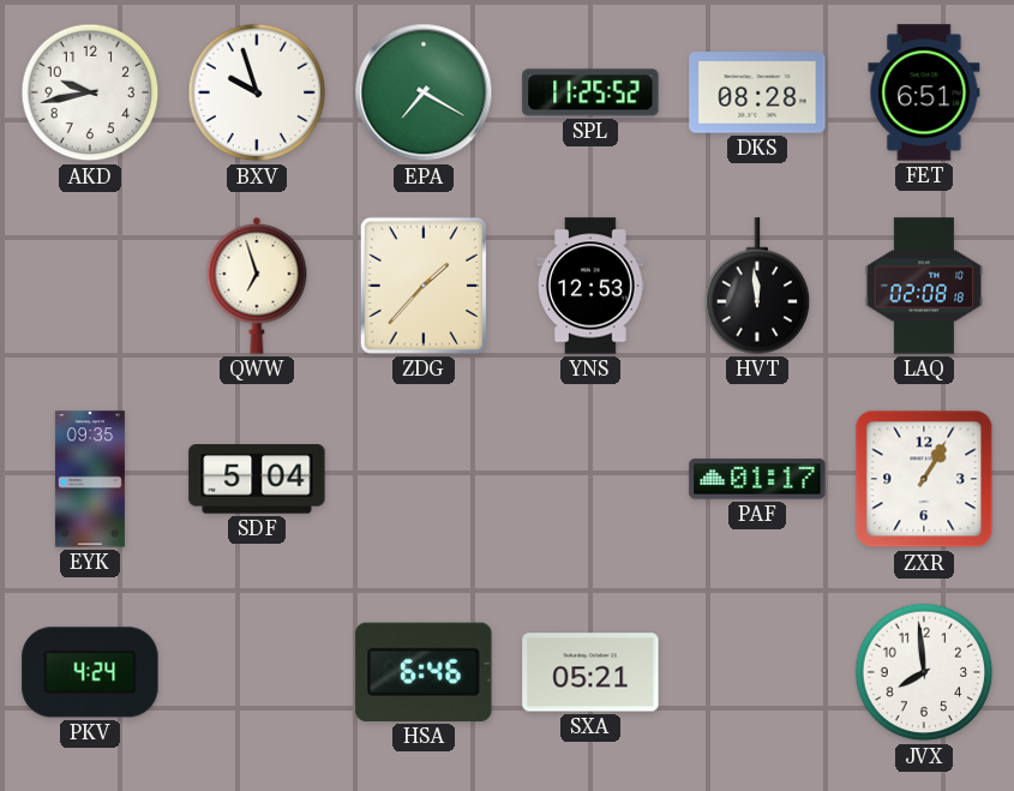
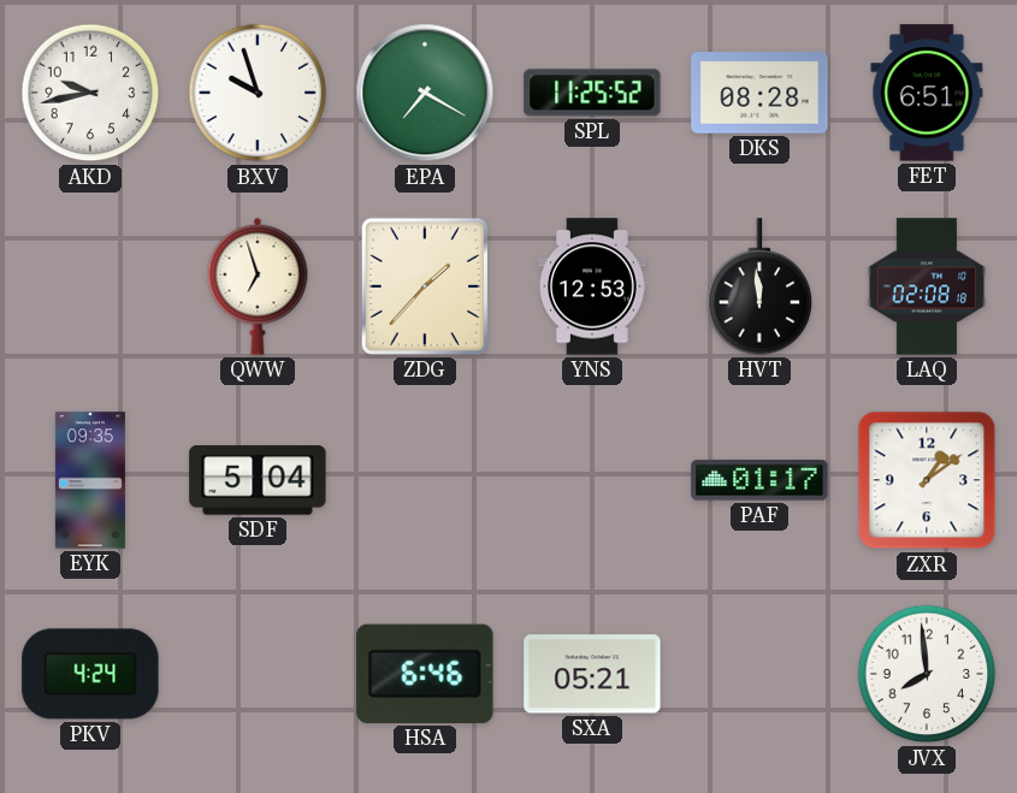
ZXR: 1:05 -> 1:09 (927, 480)
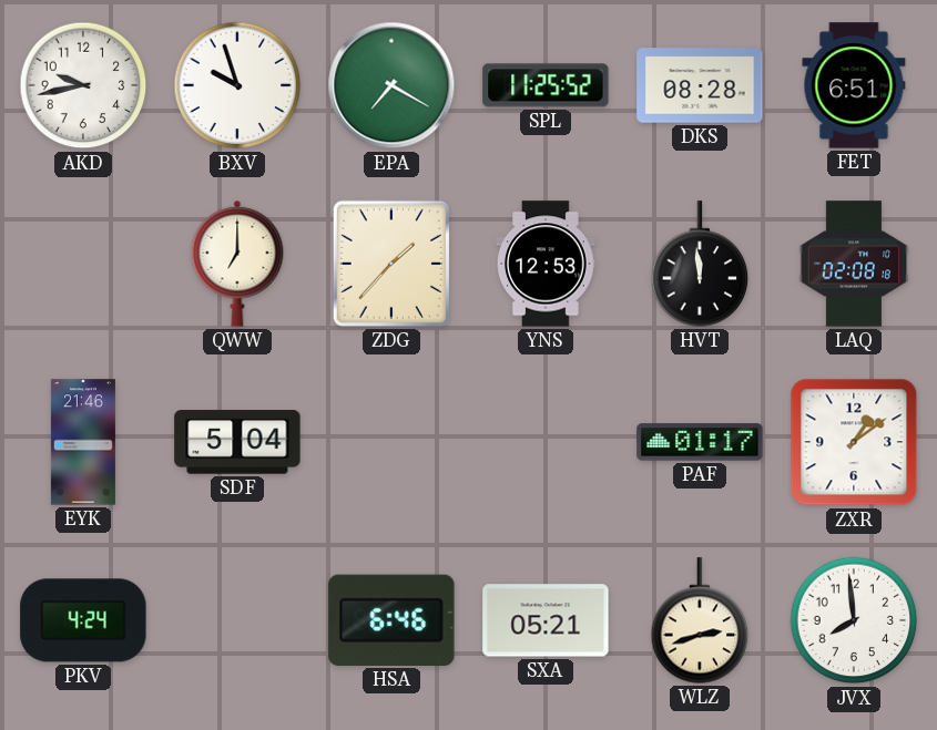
QWW: 6:57 -> 7:00 (237, 264)
EYK: 09:35 -> 21:46 (83, 442)
WLZ: none -> 2:42 (700, 620)
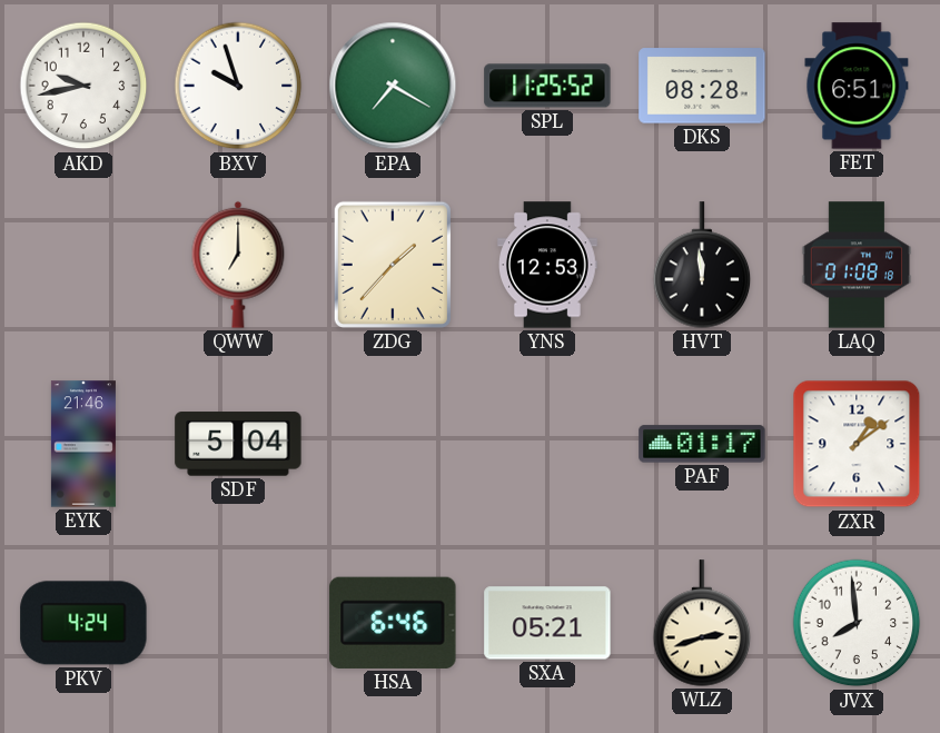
LAQ: 02:08 -> 01:08 (857, 265)
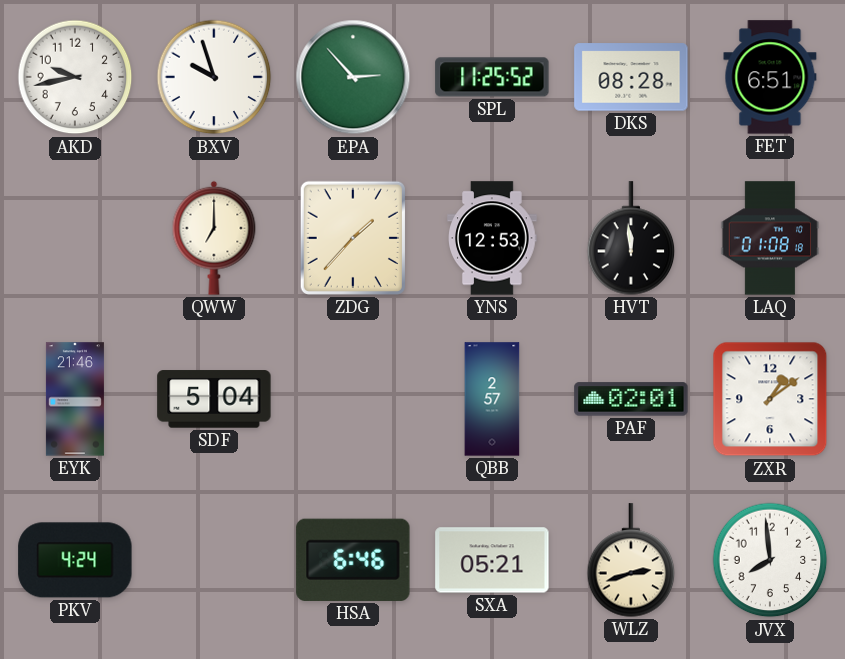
EPA: 7:20 -> 2:53 (353, 77)
QBB: none -> 2:57 (492, 399)
PAF: 01:17 -> 02:01 (631, 399)
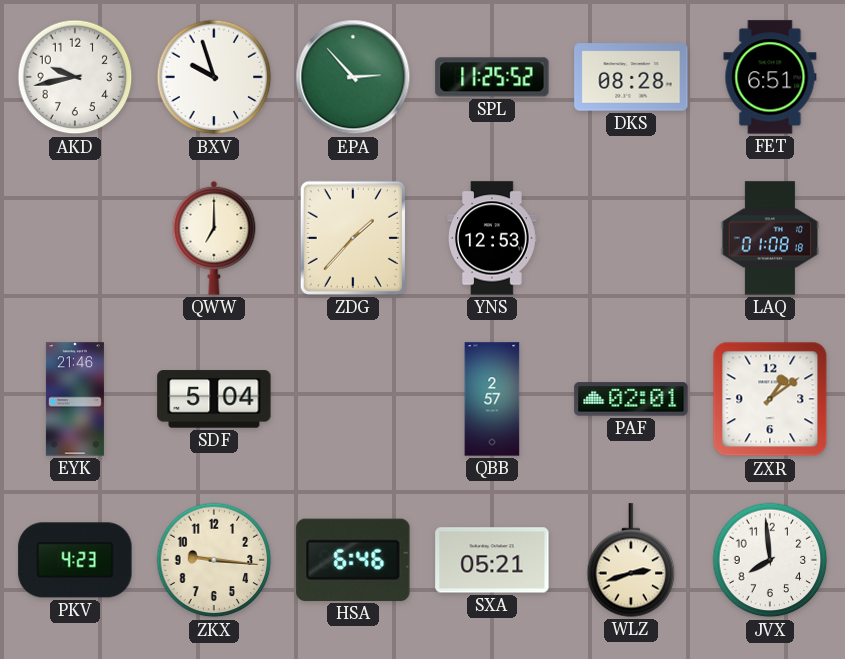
HVT: 11:59 -> none (631, 238)
PKV: 4:24 -> 4:23 (75, 560)
ZKX: none -> 9:16 (214, 560)
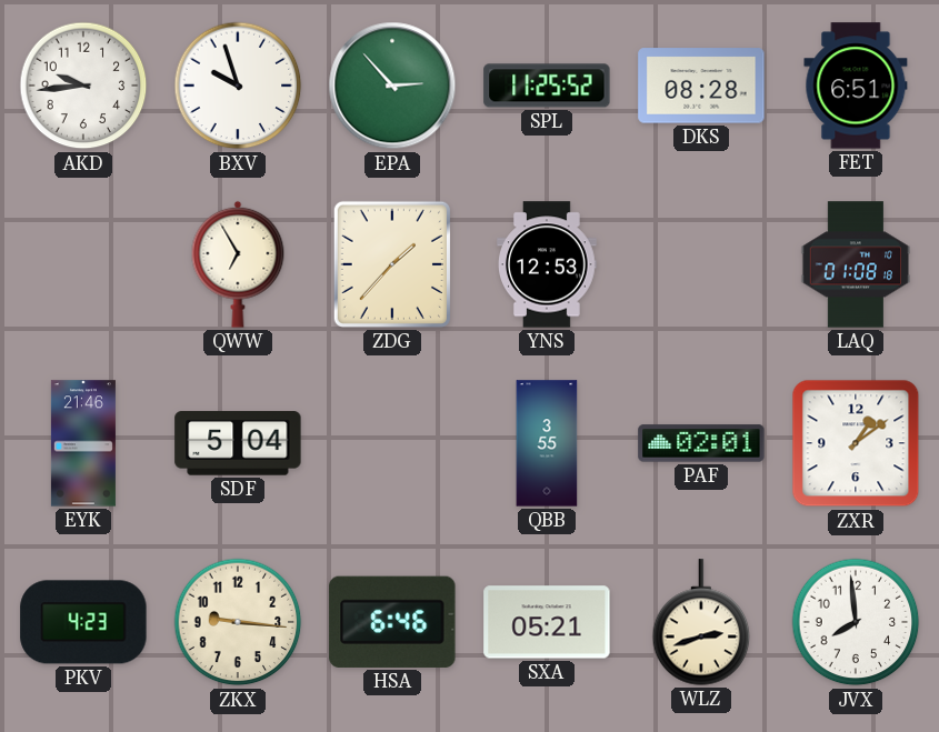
AKD: 9:43 -> 9:44 (83, 86)
QWW: 7:00 -> 6:55 (238, 264)
QBB: 2:57 -> 3:55 (547, 443)
